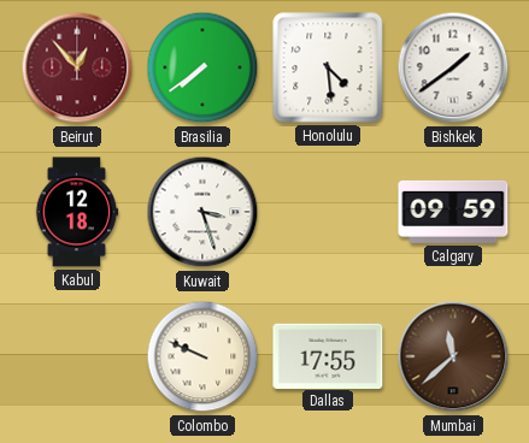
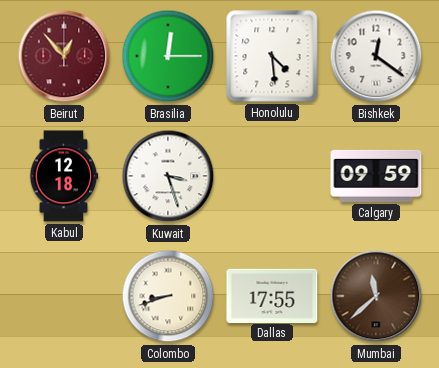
Brasilia: 7:39 -> 12:15 (168, 56)
Bishkek: 1:39 -> 12:21 (376, 56)
Colombo: 9:49 -> 8:42 (168, 296)
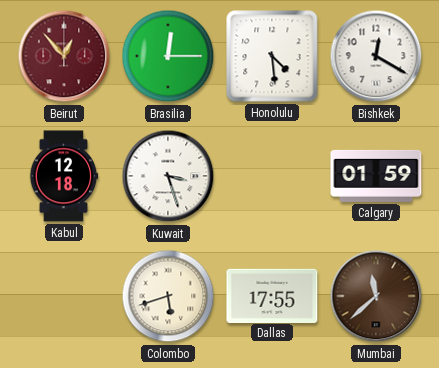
Bishkek: 12:21 -> 12:20 (376, 56)
Calgary: 09:59 -> 01:59 (376, 176)
Colombo: 8:42 -> 5:42 (168, 296)
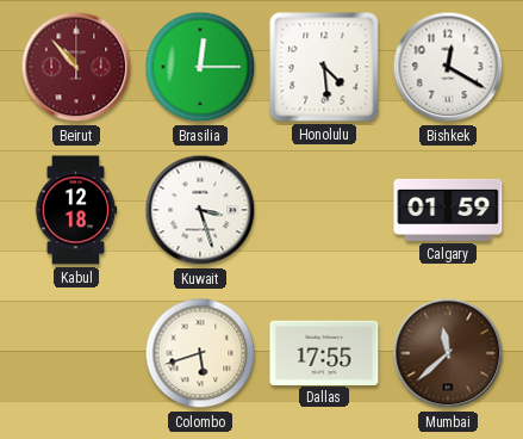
Beirut: 12:53 -> 10:53 (76, 67)
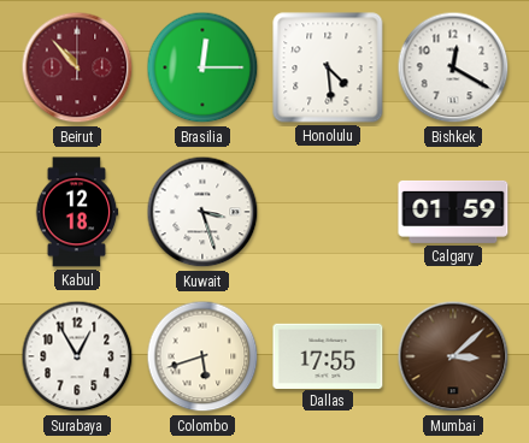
Surabaya: none -> 12:55 (77, 356)
Mumbai: 11:38 -> 3:08 (453, 356)
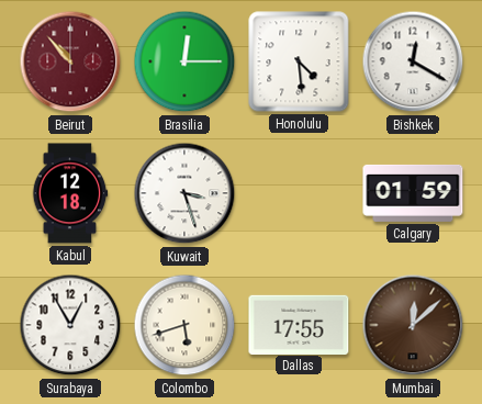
Mumbai: 3:08 -> 12:08 (413, 325)
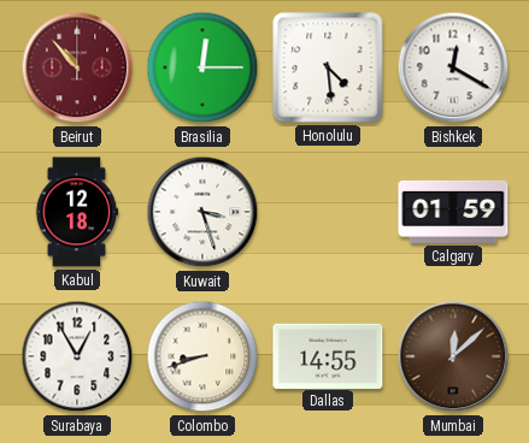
Colombo: 5:42 -> 8:42 (202, 356)
Dallas: 17:55 -> 14:55 (328, 355)
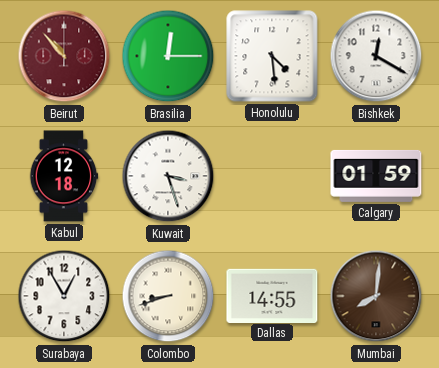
Mumbai: 12:08 -> 8:01 (376, 296)
